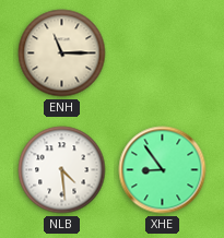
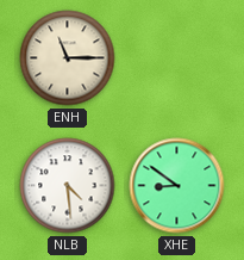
XHE: 8:54 -> 8:51 (177, 186)
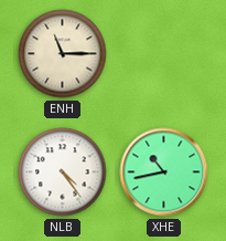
NLB: 4:29 -> 4:24 (63, 172)
XHE: 8:51 -> 10:43 (164, 172)
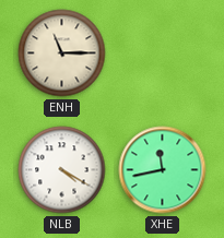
NLB: 4:24 -> 4:20 (62, 170)
XHE: 10:43 -> 11:43 (163, 170)
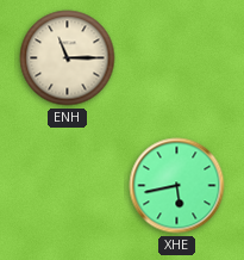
NLB: 4:20 -> none (62, 170)
XHE: 11:43 -> 5:43 (177, 186)
